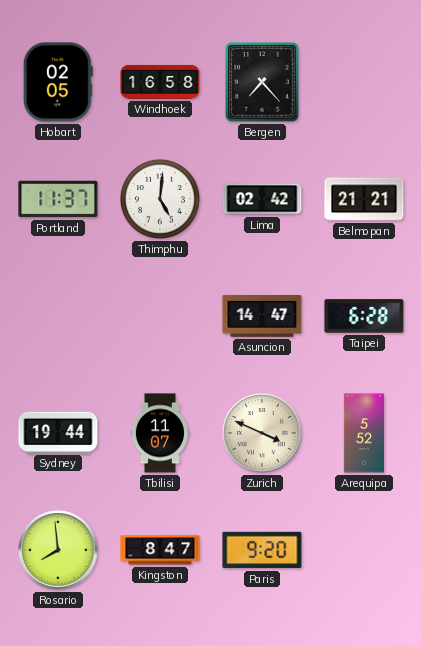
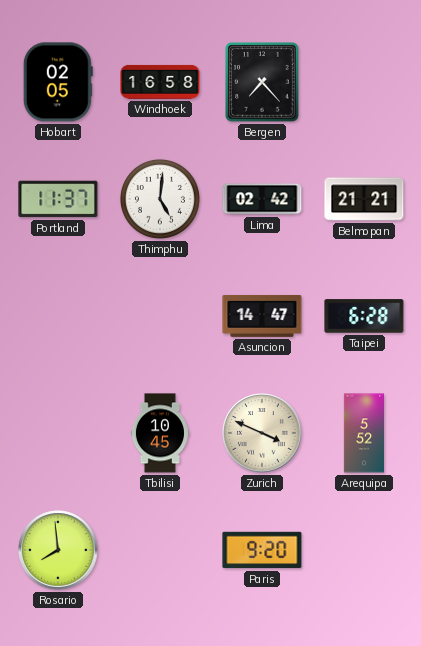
Sydney: 19:44 -> none (58, 432)
Tbilisi: 11:07 -> 10:45 (160, 433)
Kingston: 8:47 -> none (160, 550)
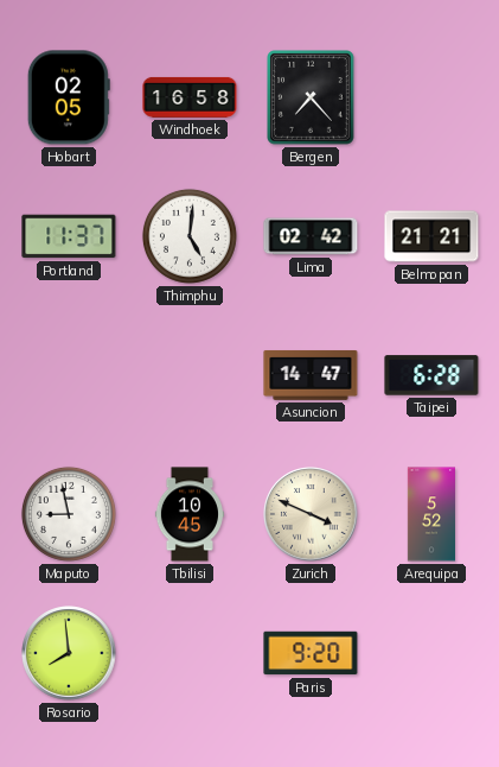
Maputo: none -> 8:58 (69, 514)
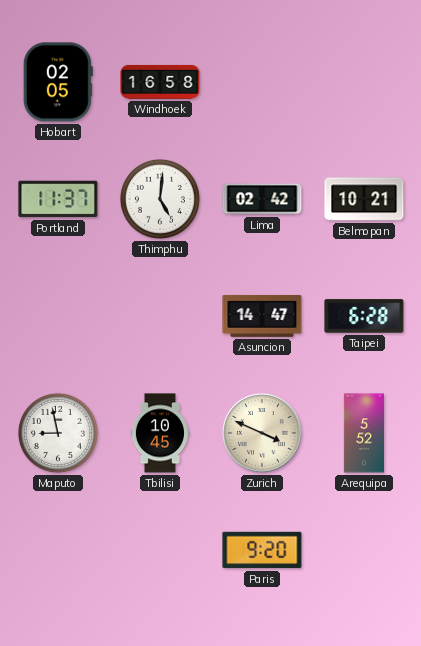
Bergen: 7:23 -> none (312, 97)
Belmopan: 21:21 -> 10:21 (364, 199)
Rosario: 7:59 -> none (69, 653)
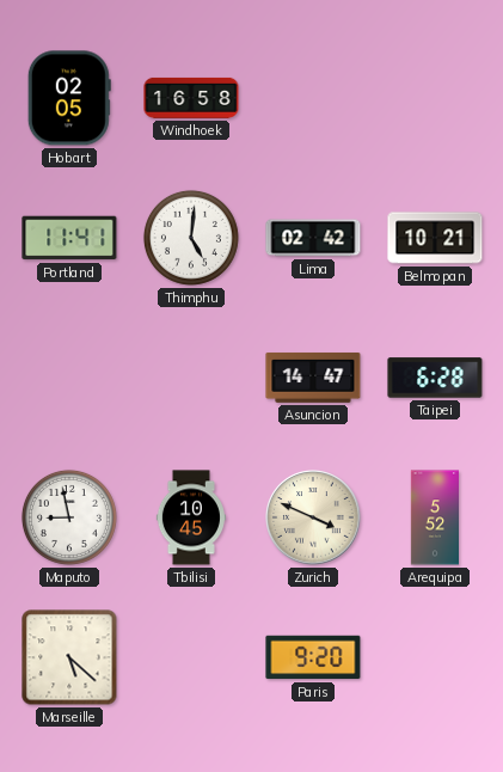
Portland: 11:37 -> 11:41 (69, 238)
Marseille: none -> 5:22 (69, 657)
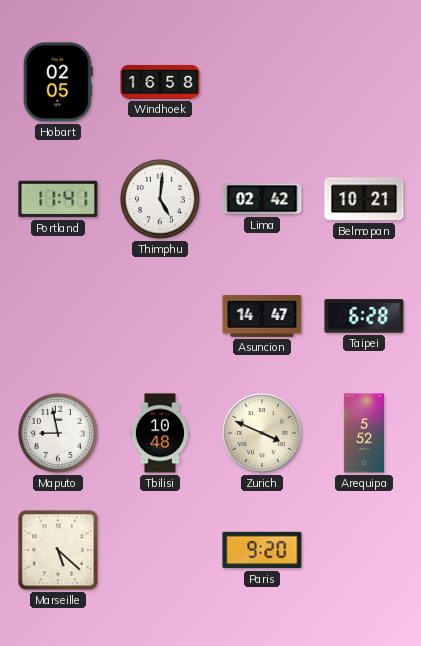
Tbilisi: 10:45 -> 10:48 (160, 433)
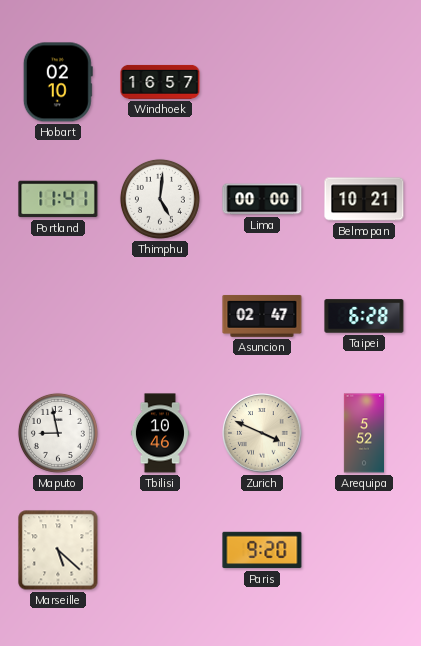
Hobart: 02:05 -> 02:10 (58, 82)
Windhoek: 16:58 -> 16:57 (160, 82)
Lima: 02:42 -> 00:00 (262, 199)
Asuncion: 14:47 -> 02:47 (262, 316)
Tbilisi: 10:48 -> 10:46 (160, 433)
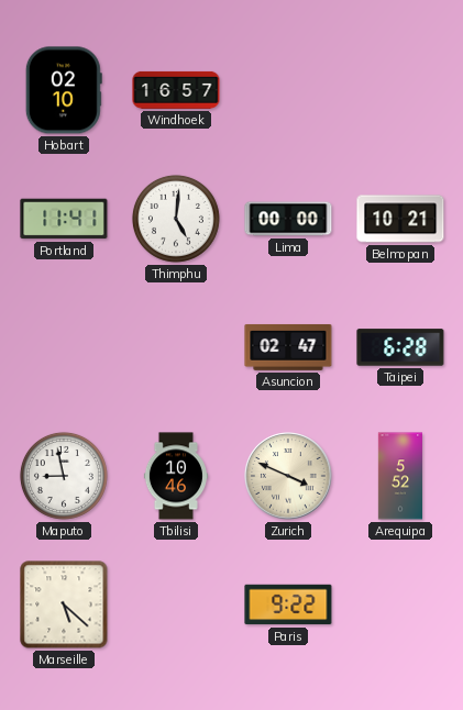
Paris: 9:20 -> 9:22 (288, 604)
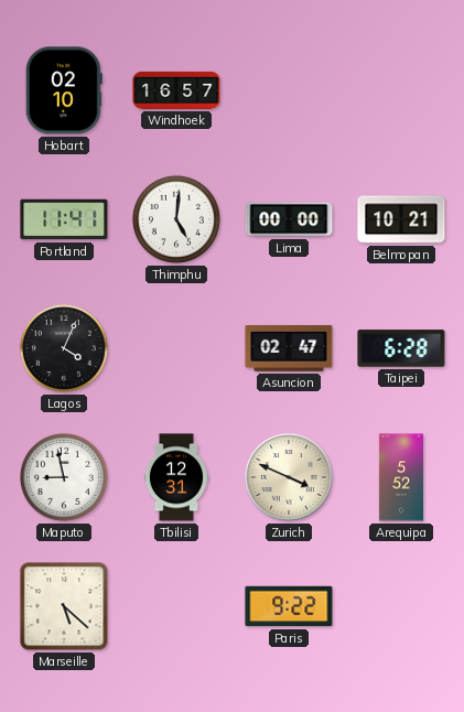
Lagos: none -> 4:04 (64, 348)
Tbilisi: 10:46 -> 12:31 (176, 477)
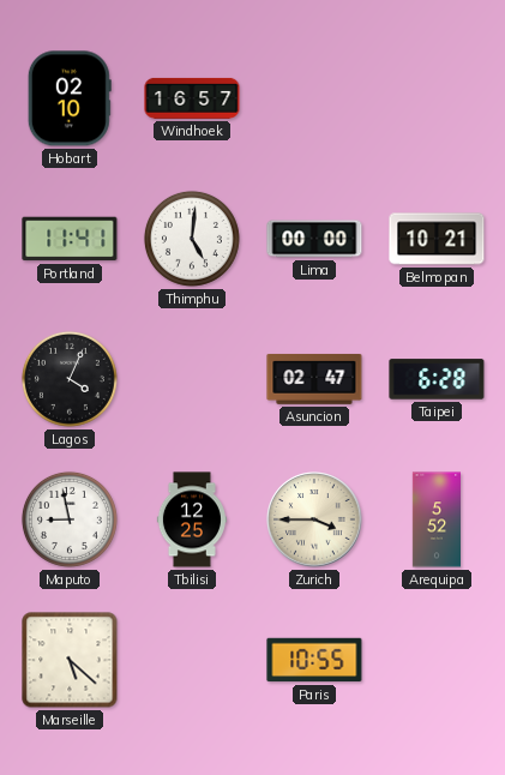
Tbilisi: 12:31 -> 12:25 (192, 519)
Zurich: 3:49 -> 3:45 (314, 519)
Paris: 9:22 -> 10:55 (314, 660)
